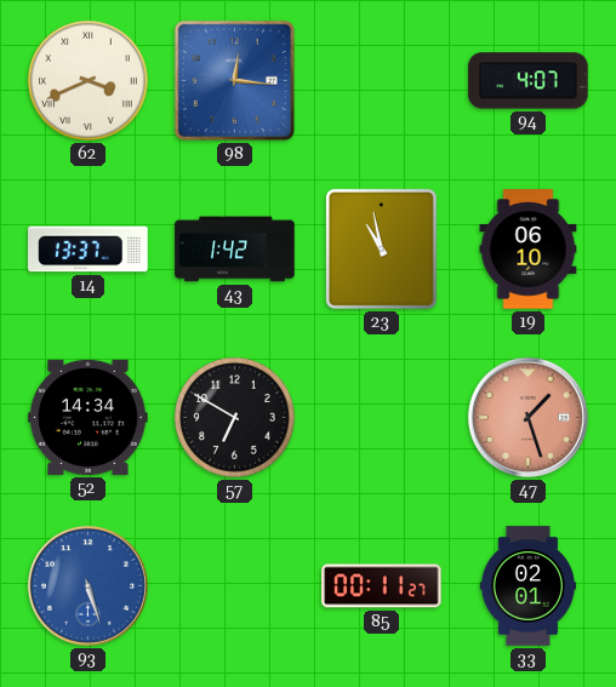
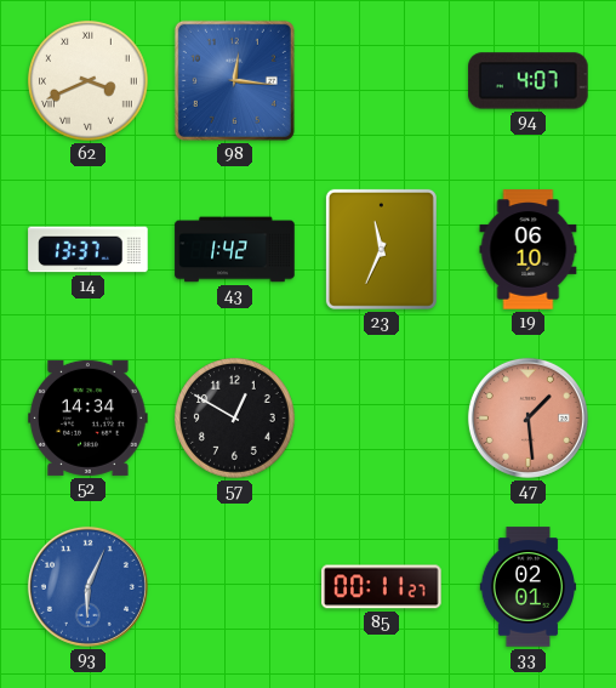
23: 10:58 -> 11:34 (381, 249)
57: 6:50 -> 12:50 (235, 419)
47: 1:27 -> 1:29 (527, 417)
93: 5:27 -> 6:04 (87, 586)
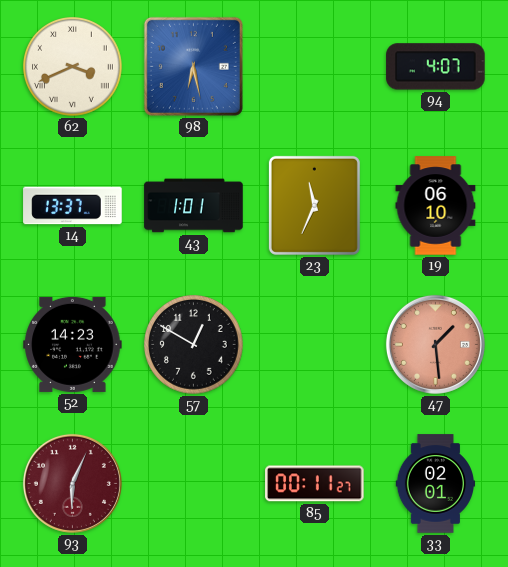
98: 12:16 -> 6:28 (193, 66)
43: 1:42 -> 1:01 (194, 206)
52: 14:34 -> 14:23 (73, 344)
93 dial: blue -> burgundy (72, 483)
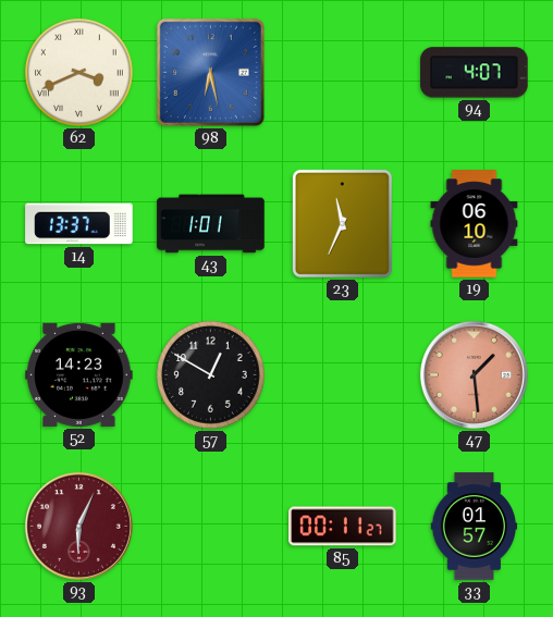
33: 02:01 -> 01:57 (475, 527)
